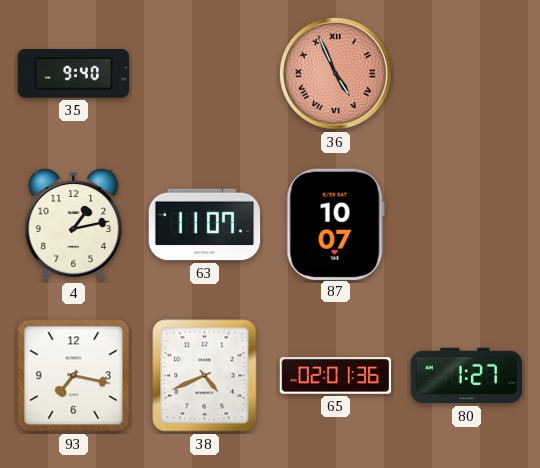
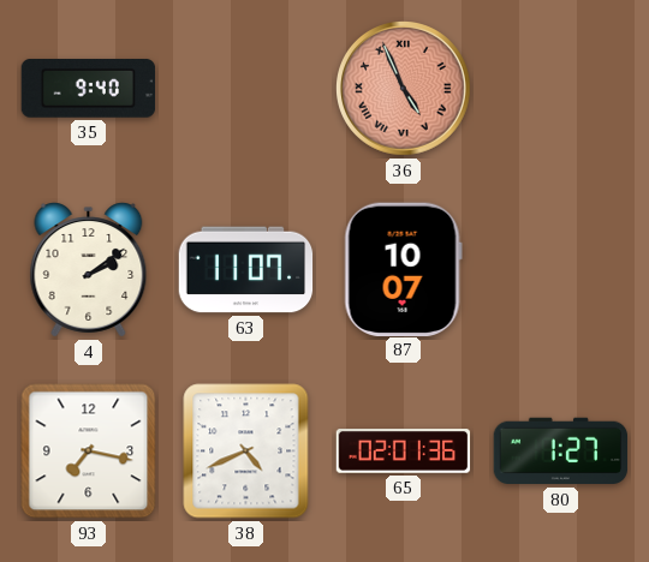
4: 1:13 -> 2:09 (89, 270)
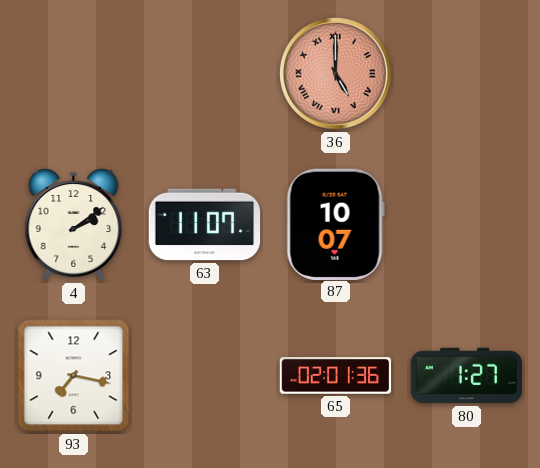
35: 9:40 -> none (89, 89)
36: 4:56 -> 5:00 (336, 74)
38: 4:41 -> none (246, 452)
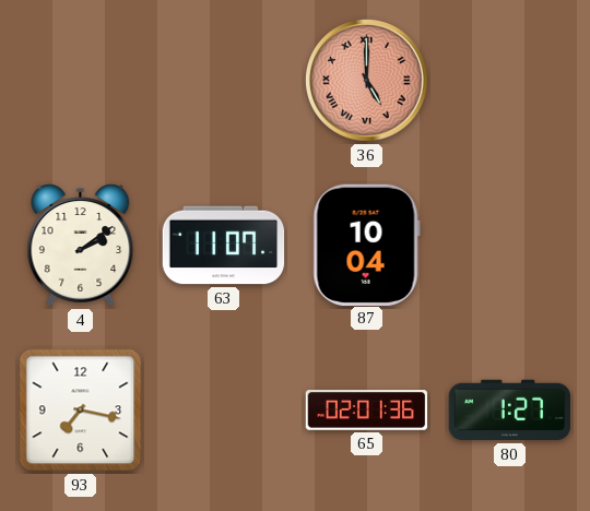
87: 10:07 -> 10:04 (366, 245)
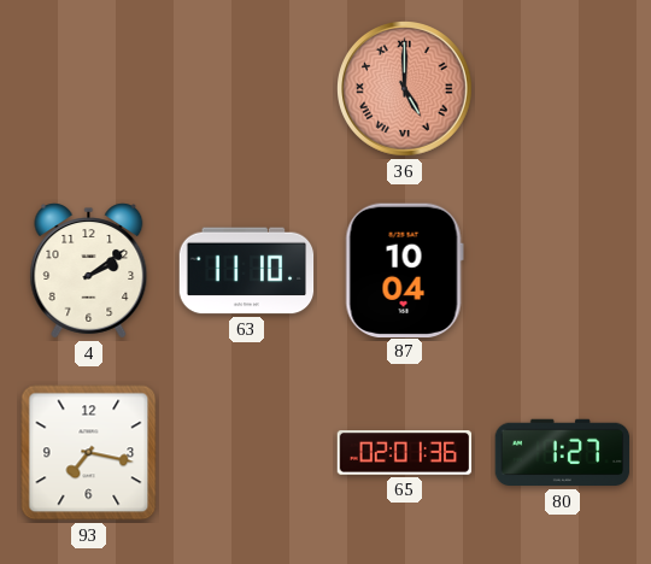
63: 11:07 -> 11:10 (247, 271)
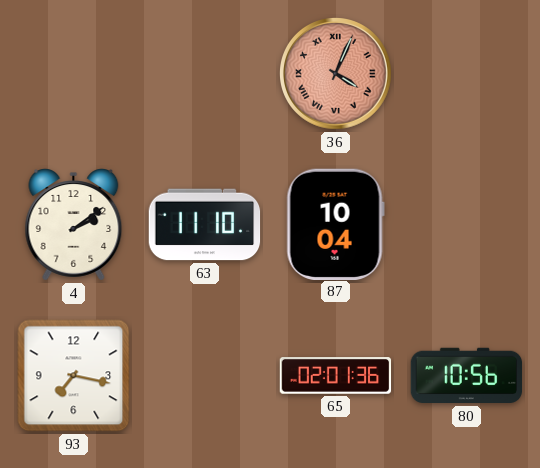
36: 5:00 -> 4:04 (336, 74)
80: 1:27 -> 10:56 (467, 376)
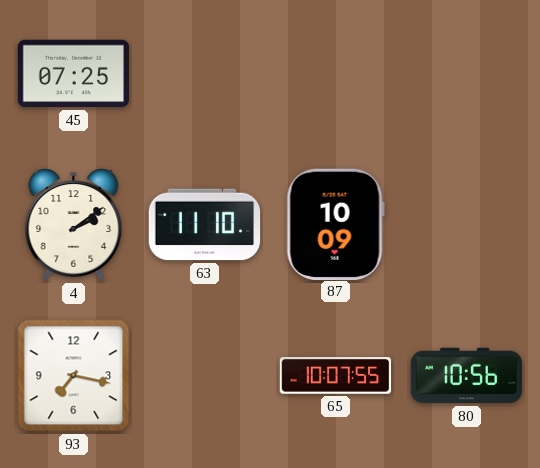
45: none -> 07:25 (74, 74)
36: 4:04 -> none (336, 74)
87: 10:04 -> 10:09 (335, 224)
65: 02:01 -> 10:07 (336, 376)
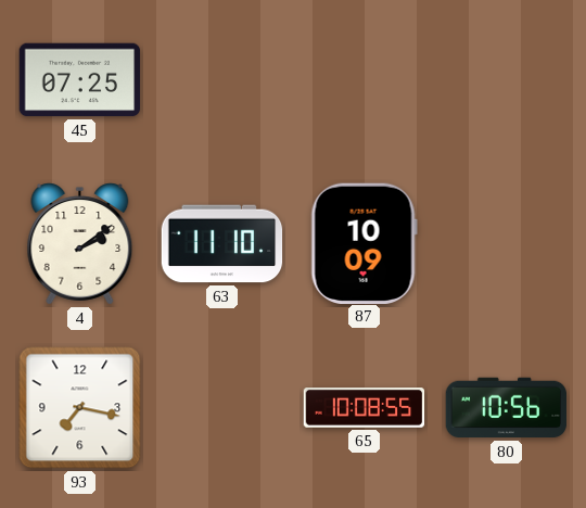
65: 10:07 -> 10:08 (365, 408)
